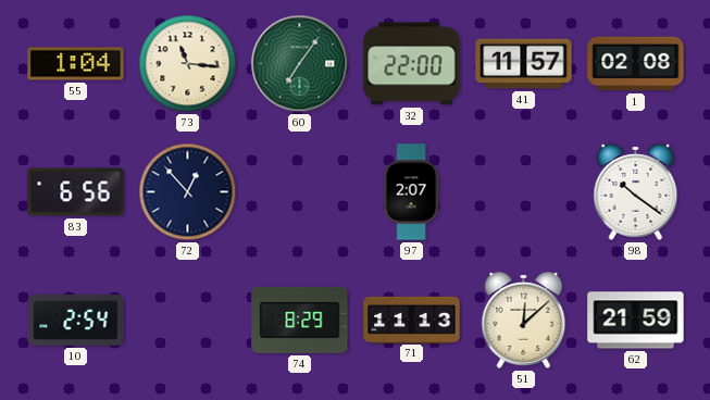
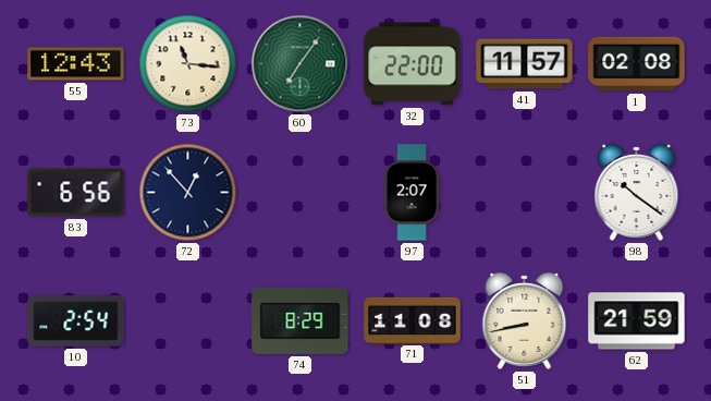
55: 1:04 -> 12:43 (76, 64)
71: 11:13 -> 11:08 (413, 320)
51: 12:08 -> 8:43 (525, 320)
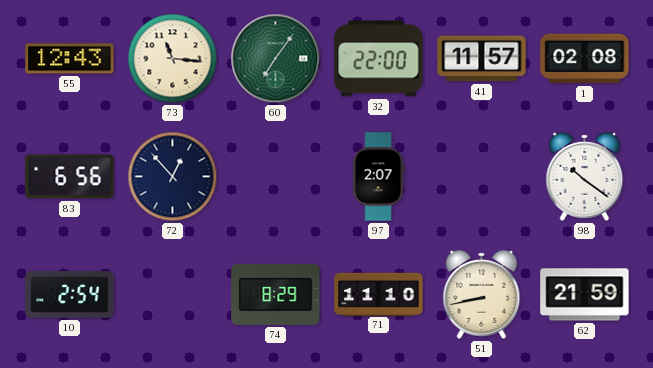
71: 11:08 -> 11:10 (379, 294)
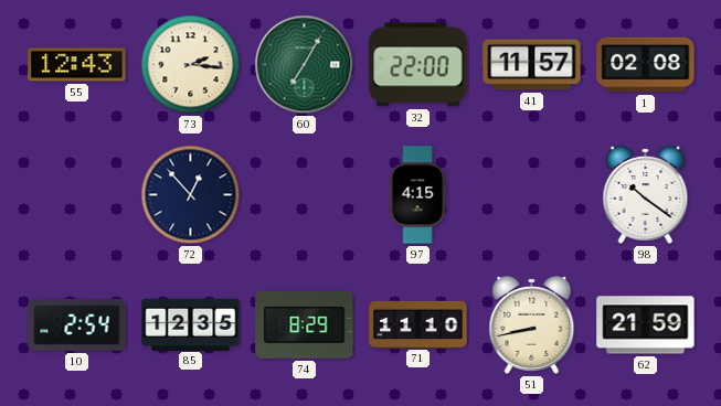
73: 11:16 -> 2:16 (191, 65)
60: 7:06 -> 7:05 (305, 65)
83: 6:56 -> none (70, 177)
97: 2:07 -> 4:15 (417, 195)
85: none -> 12:35 (191, 324)
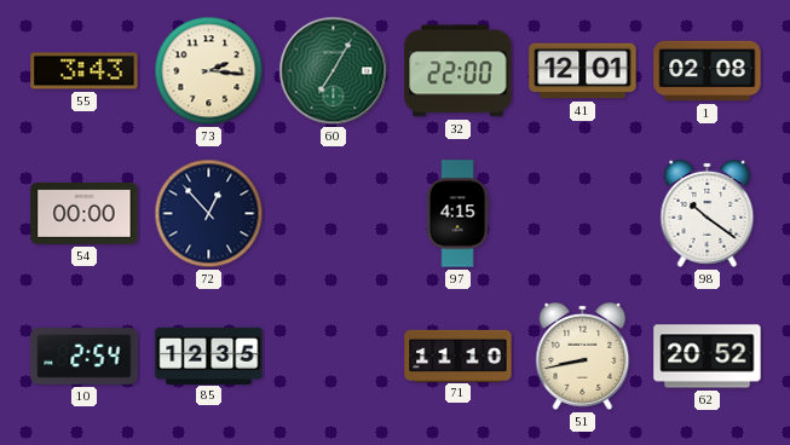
55: 12:43 -> 3:43 (85, 71)
41: 11:57 -> 12:01 (583, 71)
54: none -> 00:00 (85, 213)
74: 8:29 -> none (305, 324)
62: 21:59 -> 20:52 (708, 357)
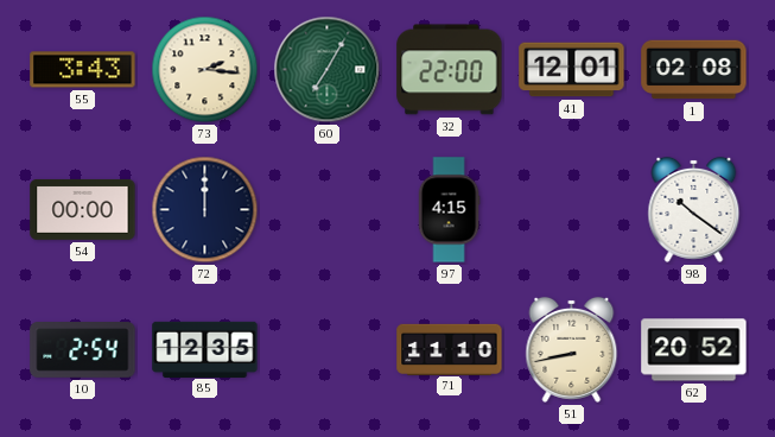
72: 12:53 -> 12:00 (205, 210)
